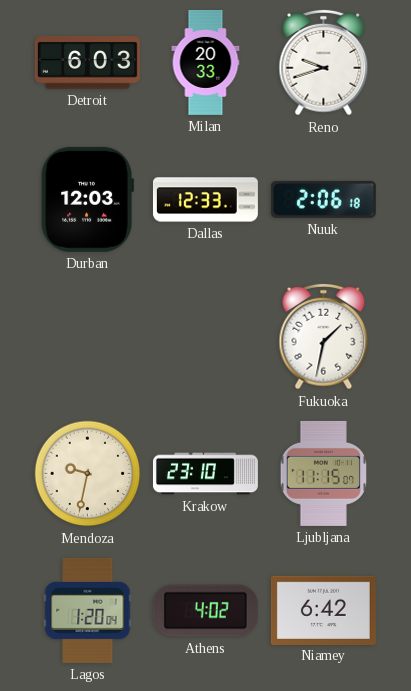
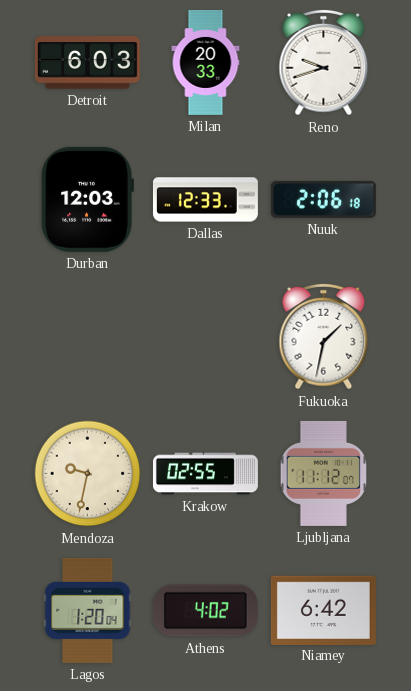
Krakow: 23:10 -> 02:55 (205, 474)
Ljubljana: 11:15 -> 11:12 (323, 473)
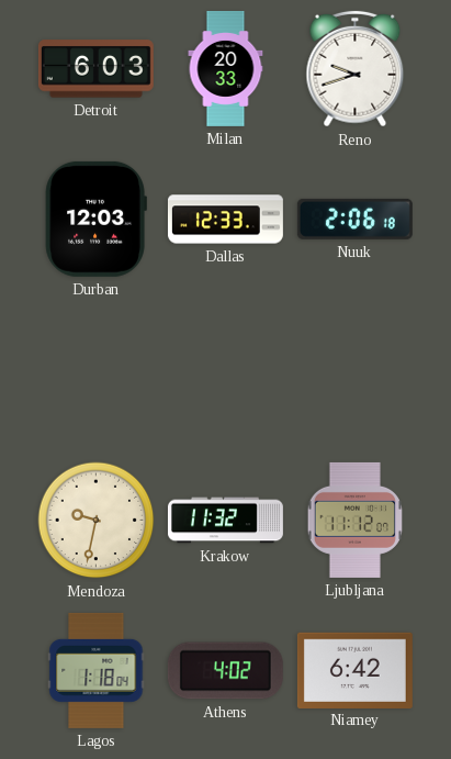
Fukuoka: 1:32 -> none (324, 337)
Krakow: 02:55 -> 11:32 (225, 521)
Lagos: 1:20 -> 1:18 (97, 670)
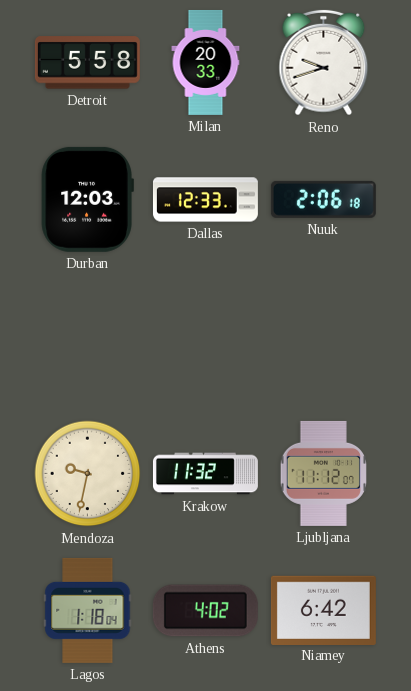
Detroit: 6:03 -> 5:58 (87, 63)
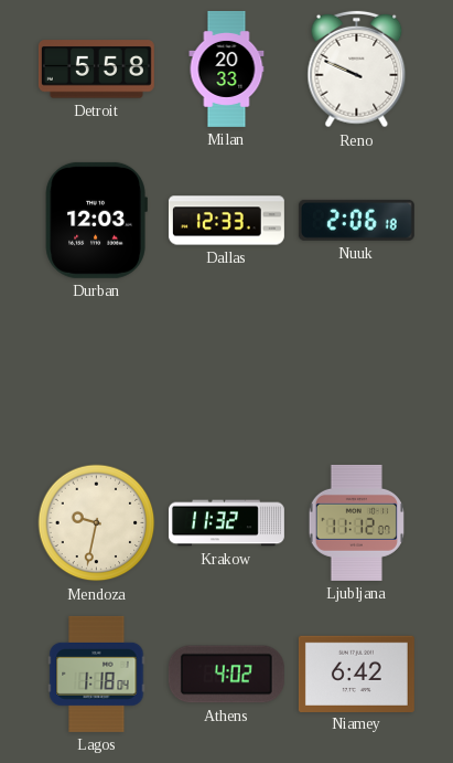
Reno: 9:42 -> 9:49 (357, 70)
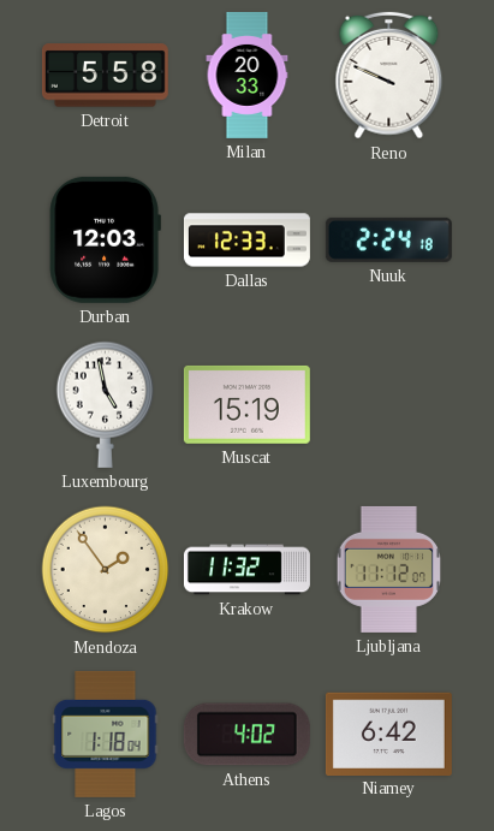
Nuuk: 2:06 -> 2:24 (388, 239)
Luxembourg: none -> 4:58 (106, 404)
Muscat: none -> 15:19 (246, 404)
Mendoza: 9:32 -> 1:54 (106, 570)
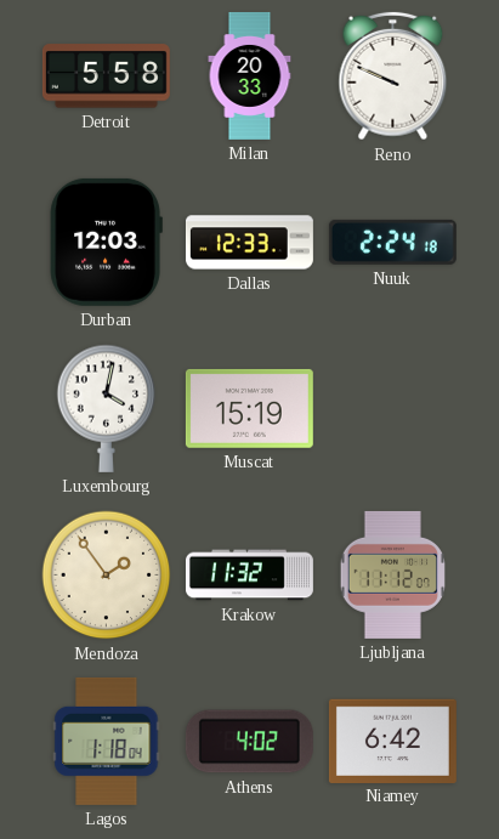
Luxembourg: 4:58 -> 4:02 (107, 408)
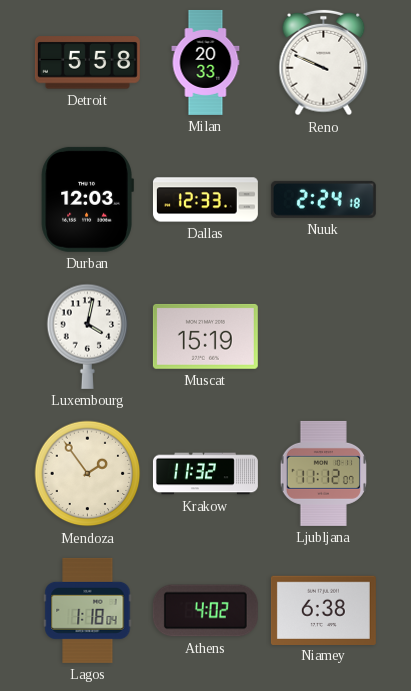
Niamey: 6:42 -> 6:38 (323, 610)
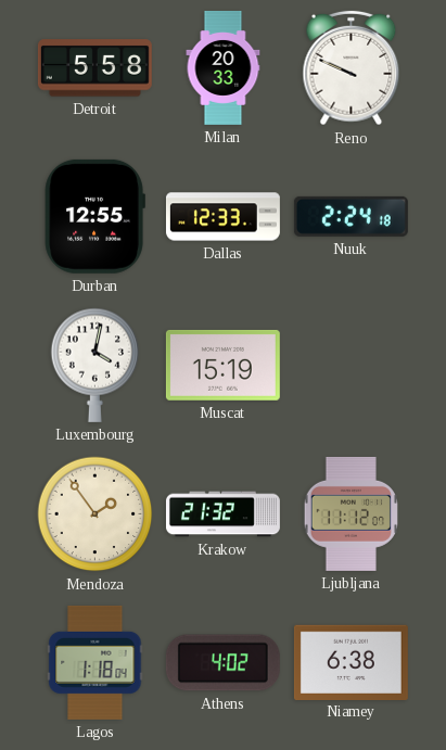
Durban: 12:03 -> 12:55 (94, 216)
Krakow: 11:32 -> 21:32 (222, 514)
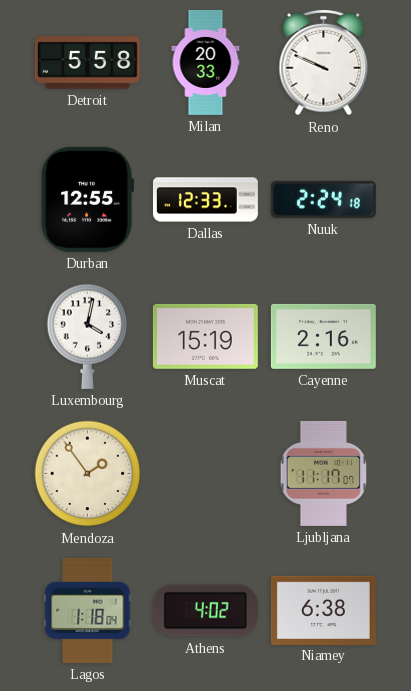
Cayenne: none -> 2:16 (323, 336)
Krakow: 21:32 -> none (222, 514)
Ljubljana: 11:12 -> 11:17 (323, 473)
